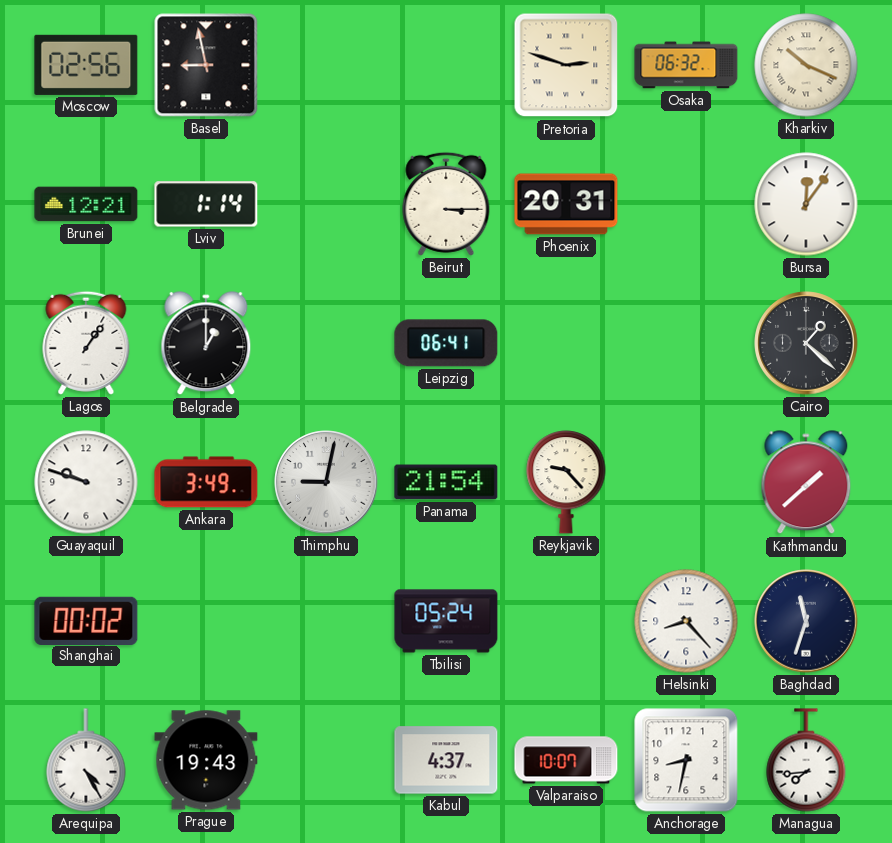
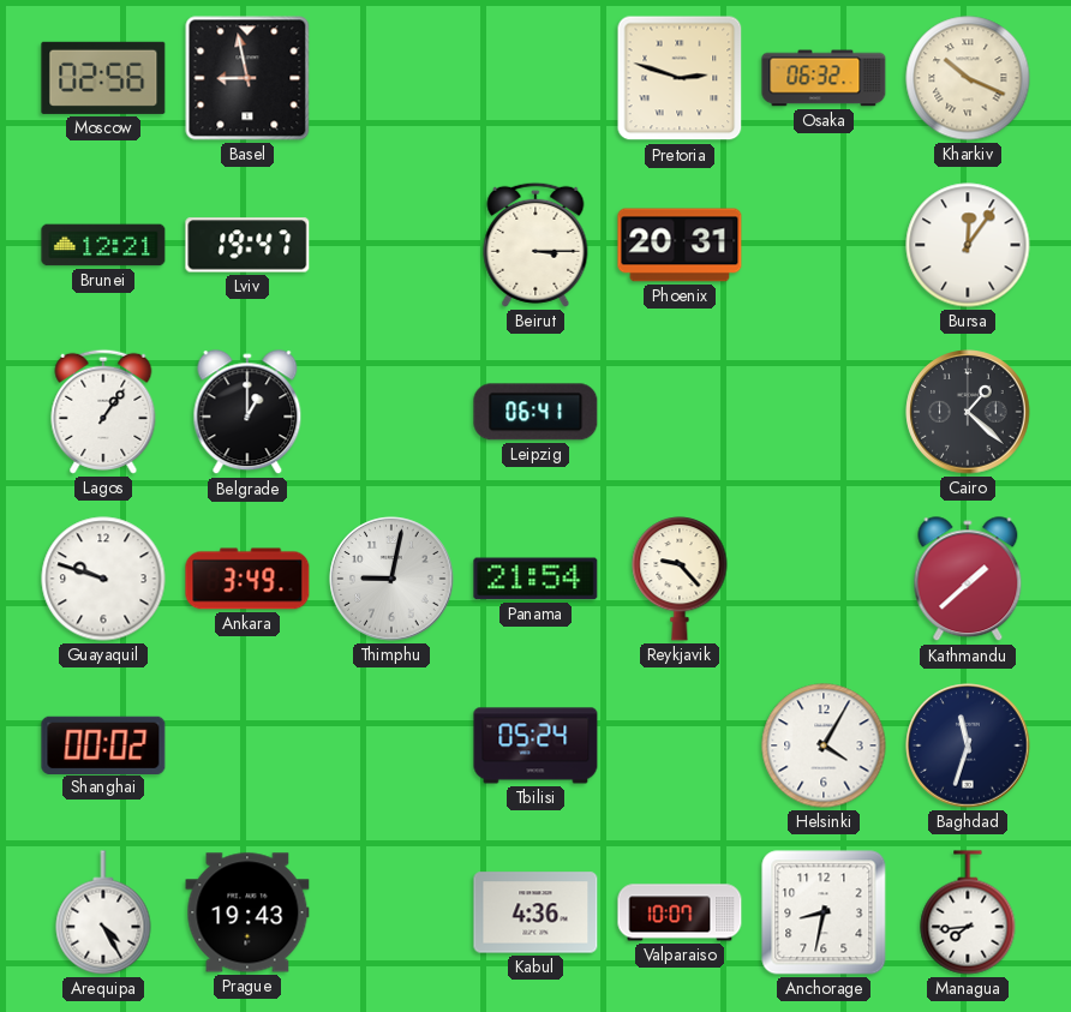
Lviv: 1:14 -> 19:47 (247, 245)
Helsinki: 8:23 -> 4:05 (824, 745)
Kabul: 4:37 -> 4:36 (535, 912)
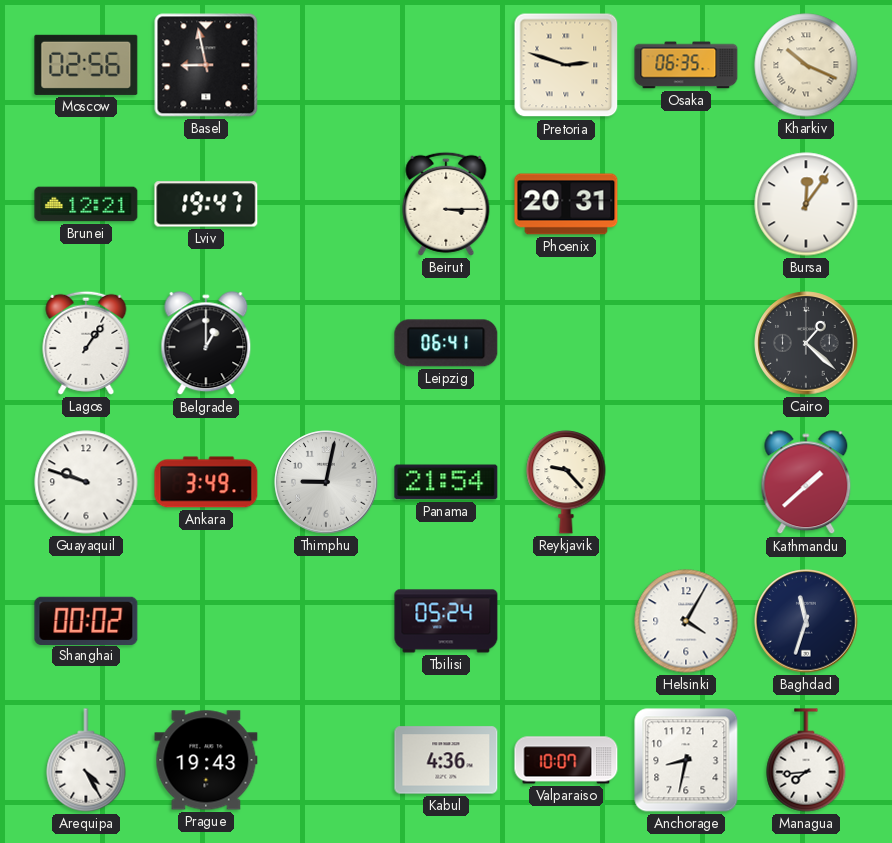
Osaka: 06:32 -> 06:35 (686, 65)
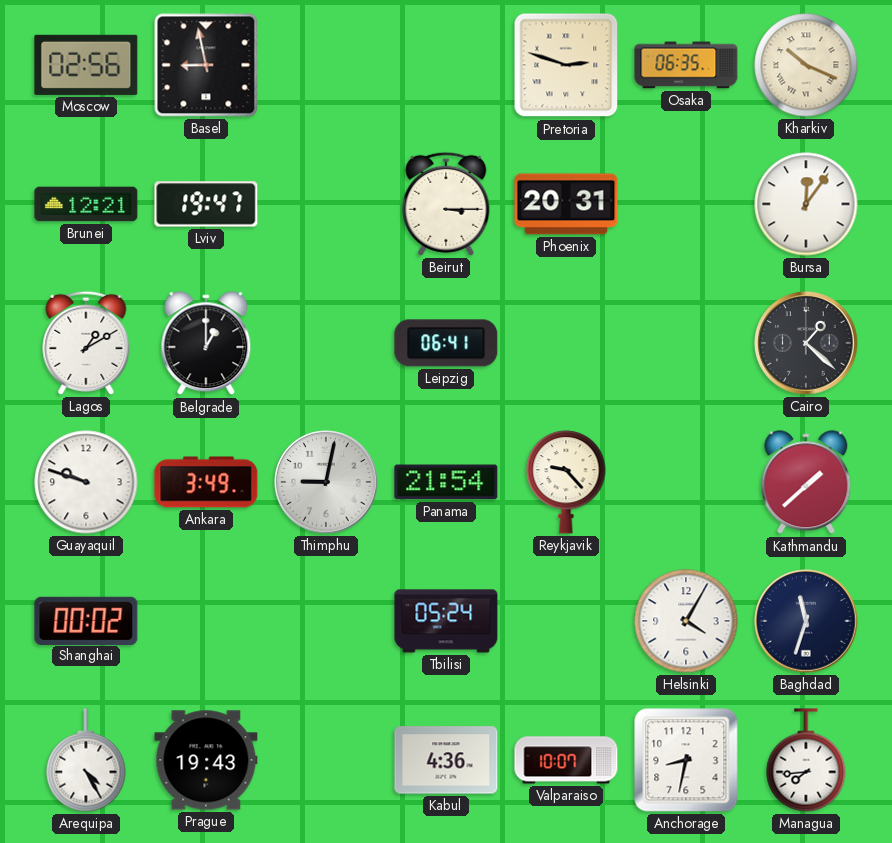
Lagos: 1:06 -> 1:10 (86, 343)
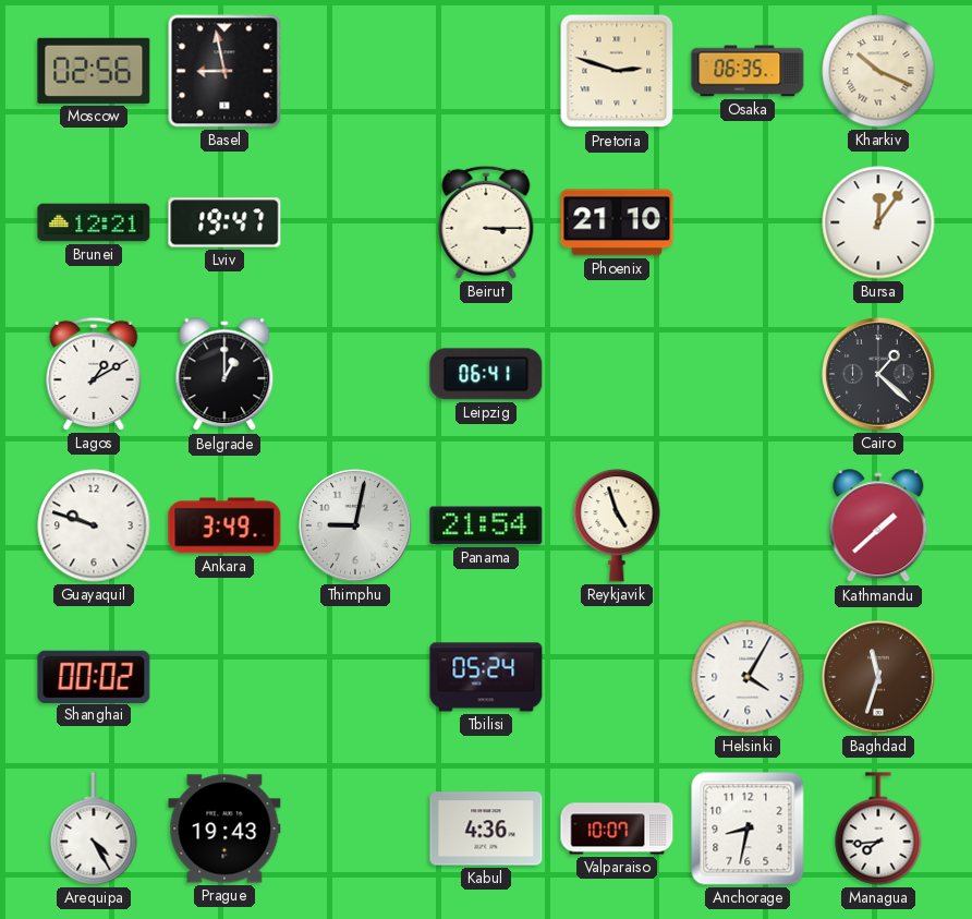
Phoenix: 20:31 -> 21:10 (617, 222)
Reykjavik: 9:23 -> 4:57 (617, 525)
Baghdad dial: navy -> brown (878, 677)
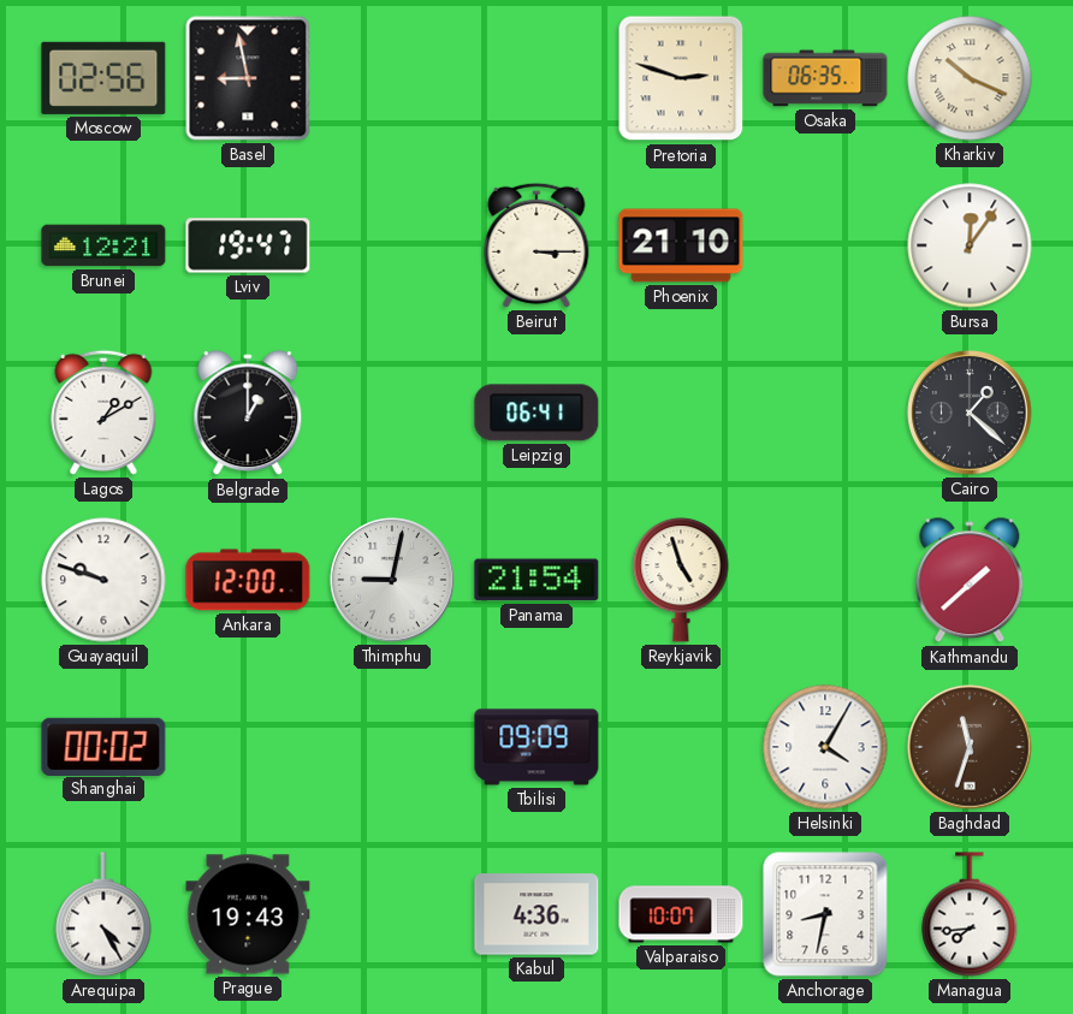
Ankara: 3:49 -> 12:00 (248, 580)
Tbilisi: 05:24 -> 09:09 (536, 747)
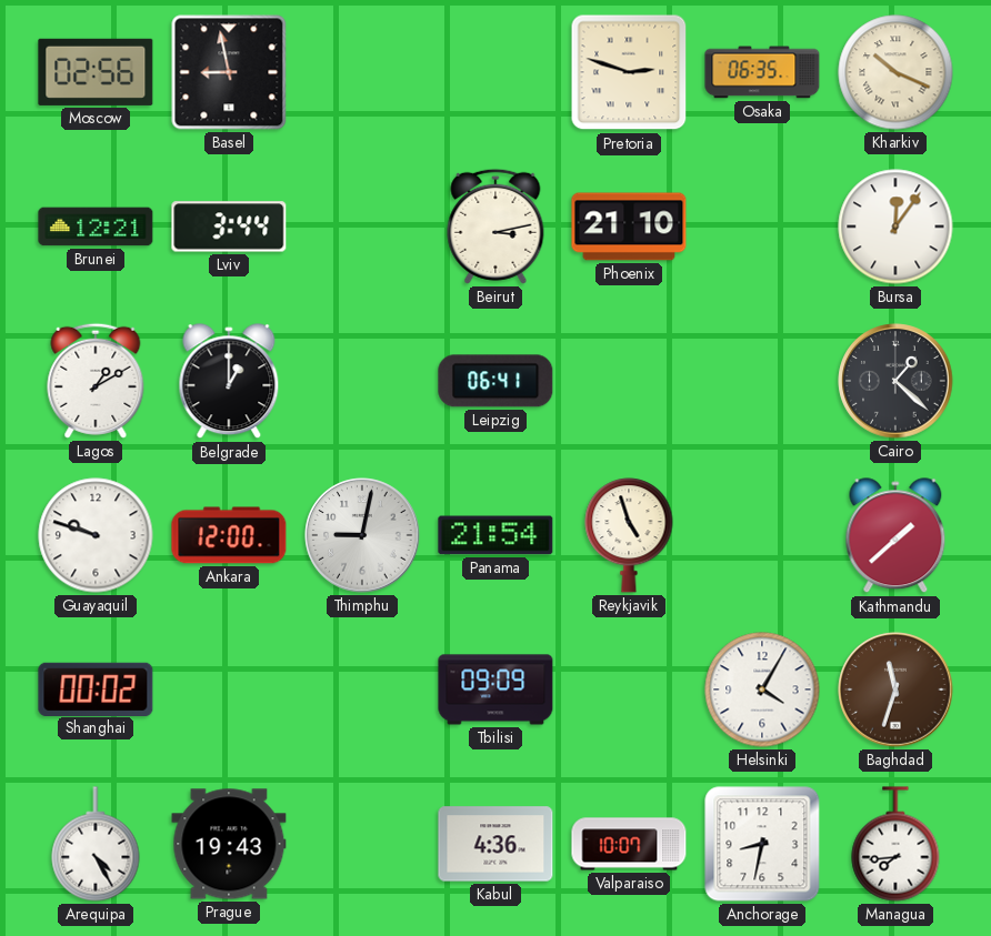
Lviv: 19:47 -> 3:44 (229, 227)
Beirut: 3:15 -> 3:13 (495, 227)
